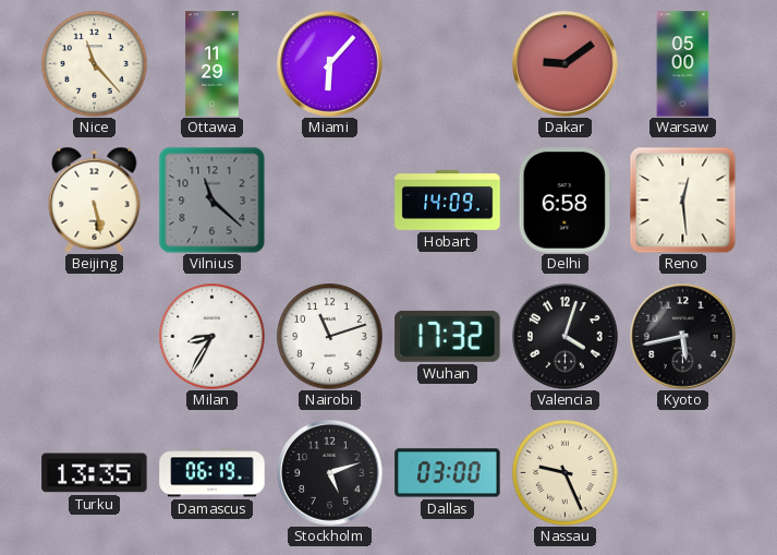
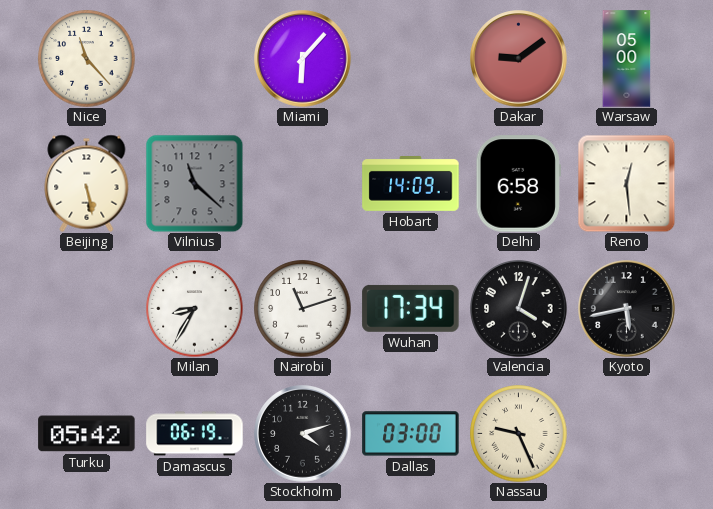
Ottawa: 11:29 -> none (213, 64)
Wuhan: 17:32 -> 17:34 (411, 308)
Turku: 13:35 -> 05:42 (87, 434)
Stockholm: 5:12 -> 4:12 (303, 434)
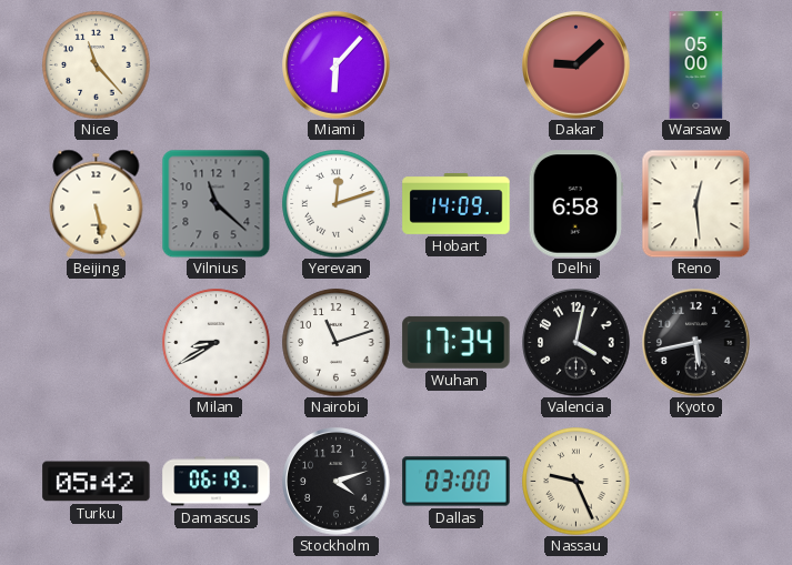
Dakar: 9:09 -> 9:08 (577, 65)
Yerevan: none -> 12:12 (337, 204)
Milan: 8:35 -> 8:40 (217, 343)
Valencia: 4:03 -> 4:02 (577, 343)
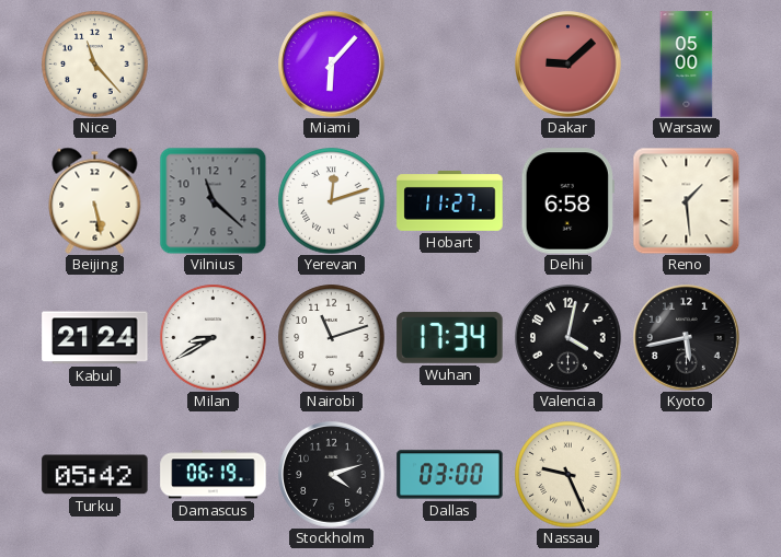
Hobart: 14:09 -> 11:27 (450, 201)
Reno: 12:29 -> 1:29 (686, 200)
Kabul: none -> 21:24 (95, 338)
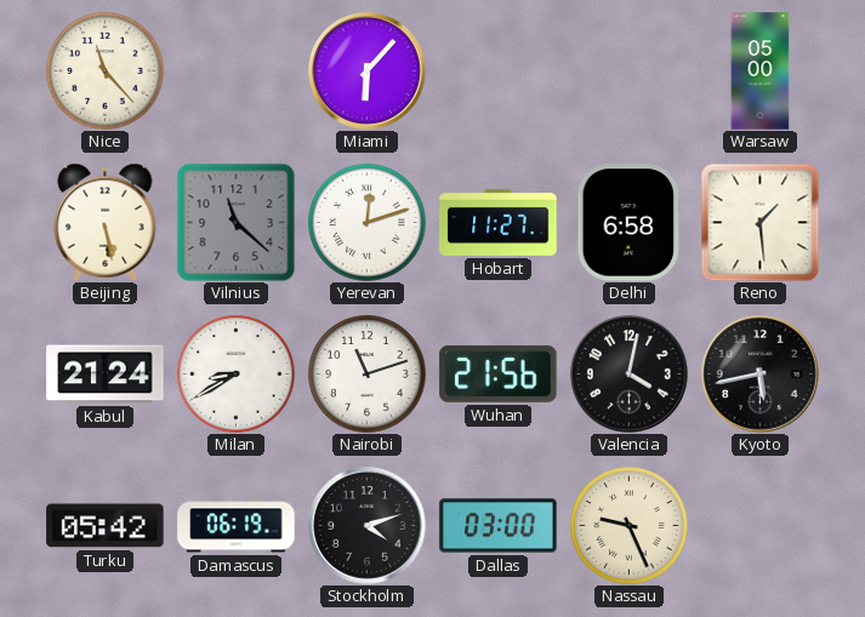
Dakar: 9:08 -> none (568, 65)
Wuhan: 17:34 -> 21:56 (499, 373)
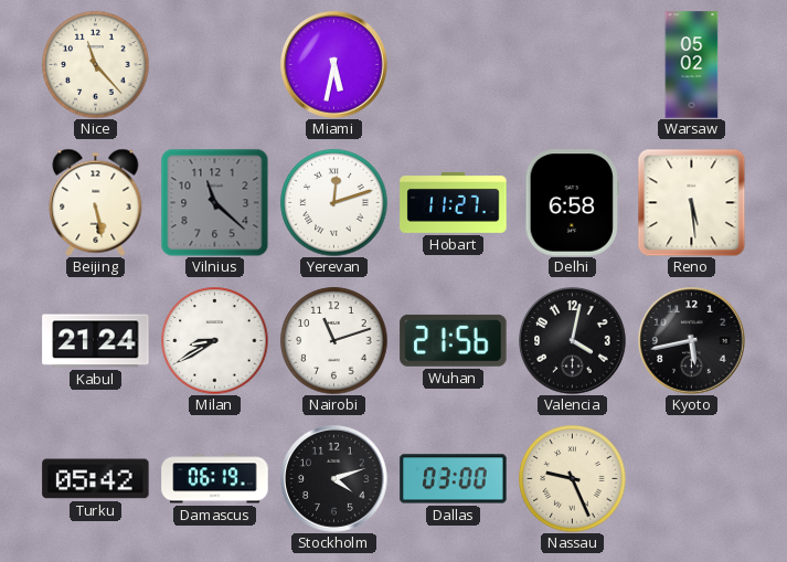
Miami: 6:07 -> 5:32 (334, 65)
Warsaw: 05:00 -> 05:02 (692, 65)
Reno: 1:29 -> 5:29 (691, 202)
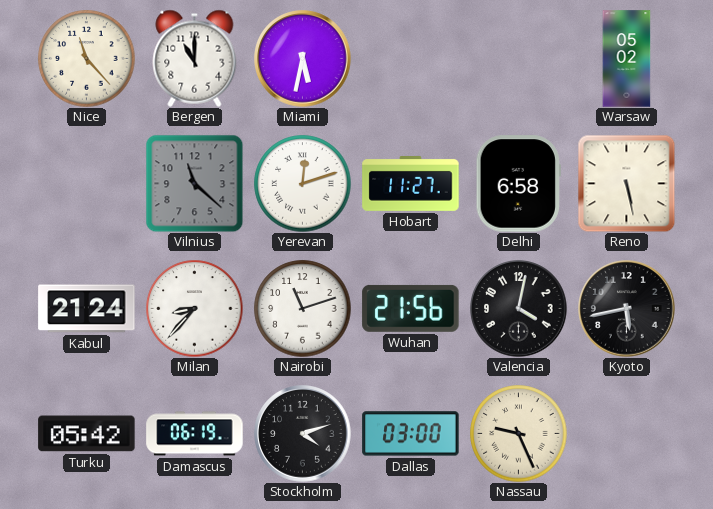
Bergen: none -> 11:00 (195, 58)
Beijing: 5:28 -> none (96, 202)
Reno: 5:29 -> 5:28 (626, 183)
Milan: 8:40 -> 8:37 (195, 309)
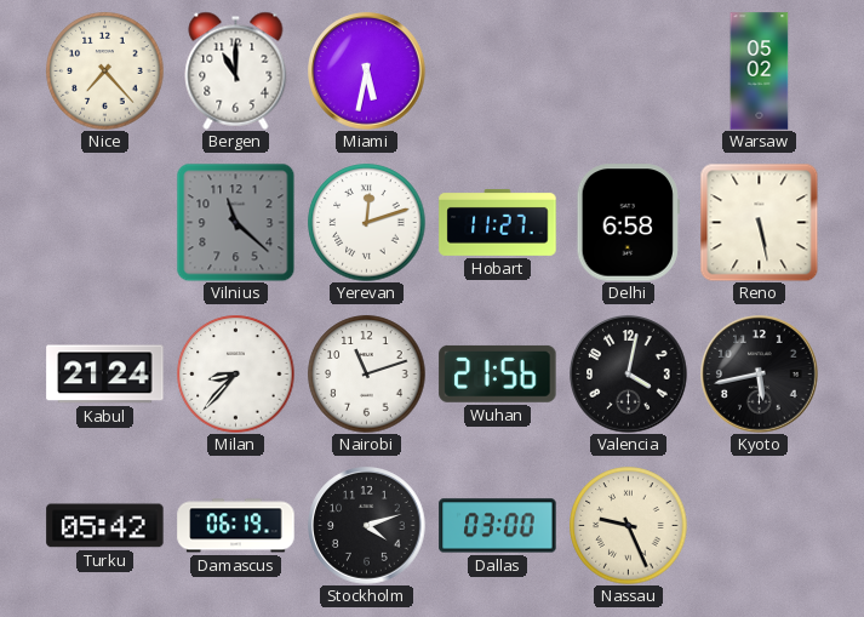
Nice: 11:23 -> 7:23 (105, 72)
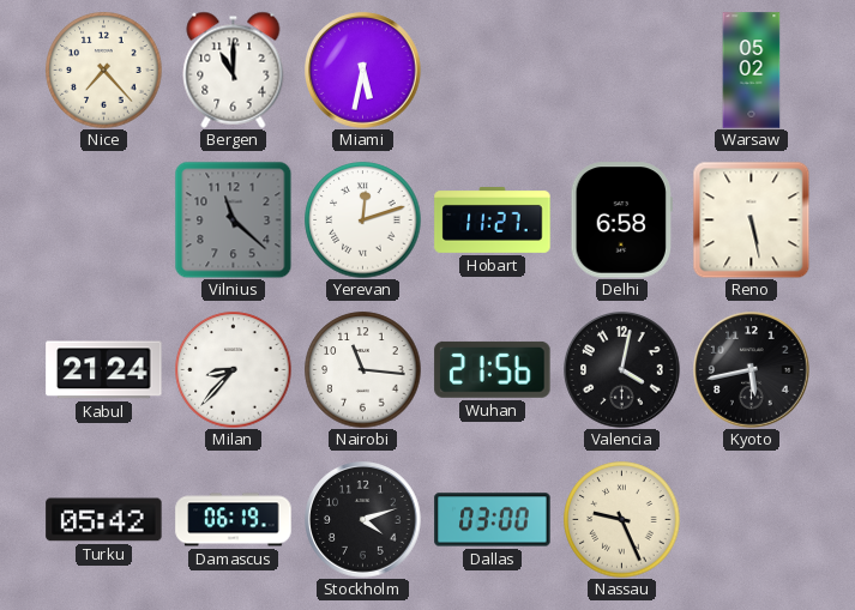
Nairobi: 11:12 -> 11:16 (363, 370)
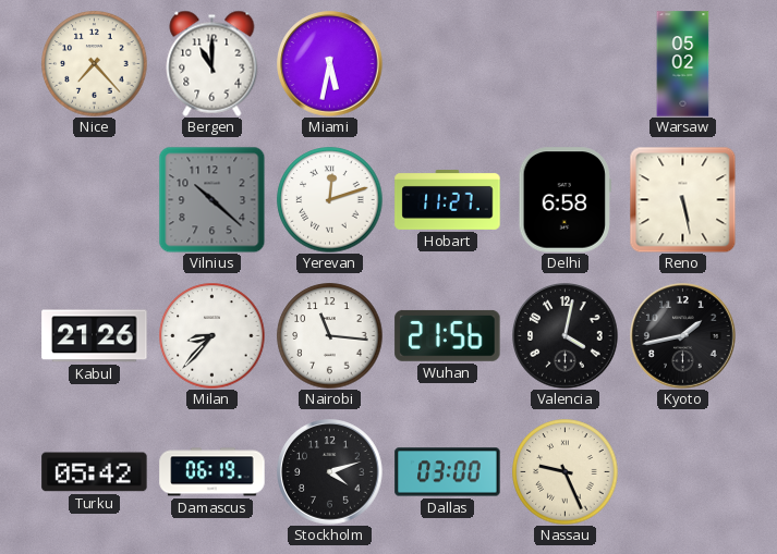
Vilnius: 11:22 -> 10:22 (211, 199)
Kabul: 21:24 -> 21:26 (95, 336)
Kyoto: 5:43 -> 1:43 (683, 336)
